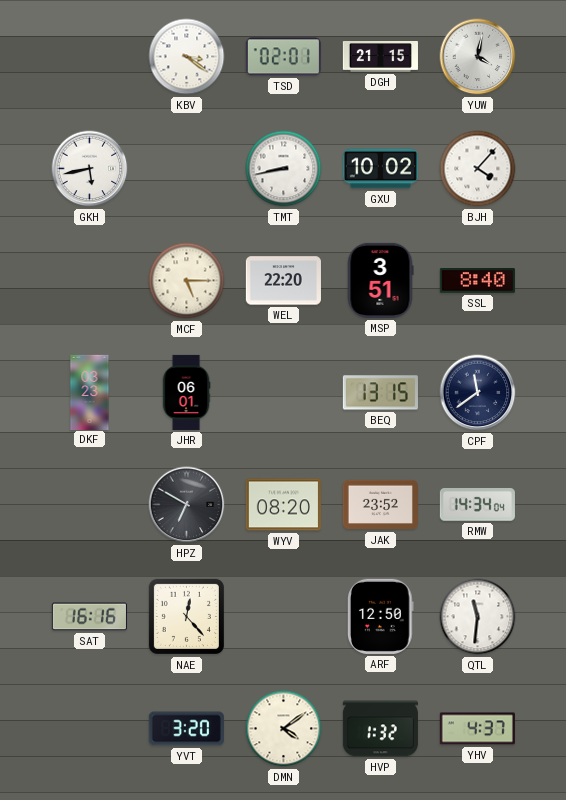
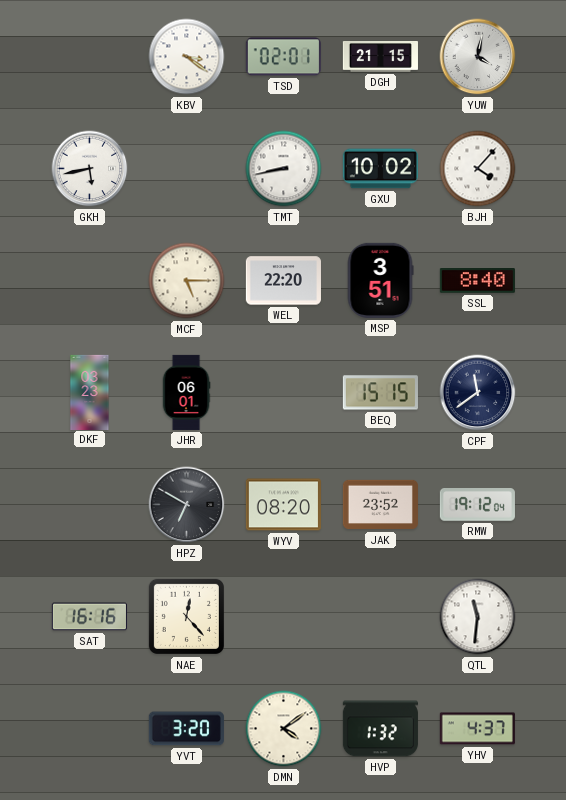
BEQ: 13:15 -> 15:15 (380, 393)
RMW: 14:34 -> 19:12 (477, 505)
ARF: 12:50 -> none (381, 616)
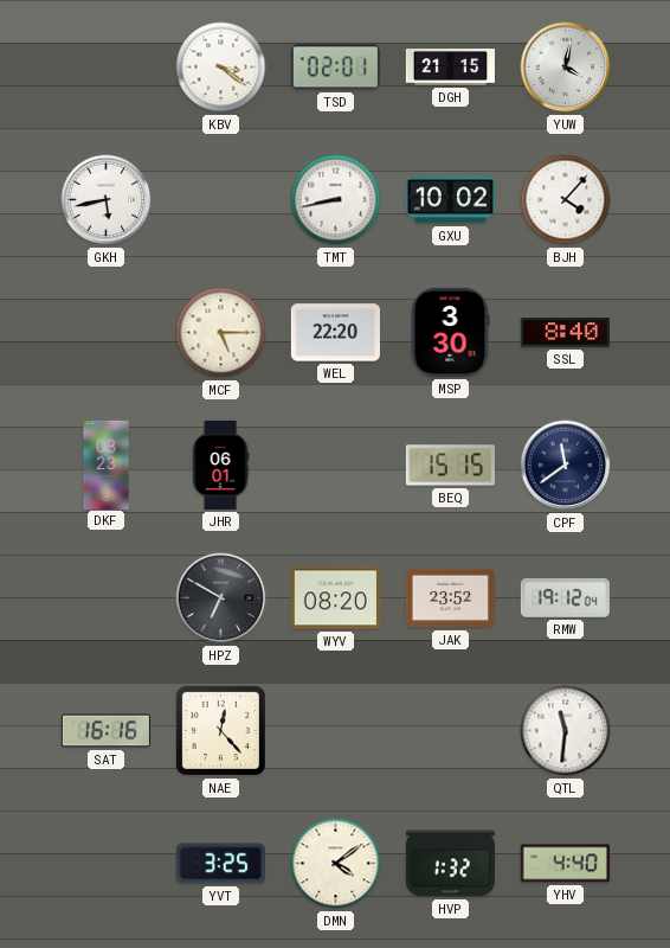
MSP: 3:51 -> 3:30 (450, 332)
YVT: 3:20 -> 3:25 (220, 864)
YHV: 4:37 -> 4:40 (565, 864)
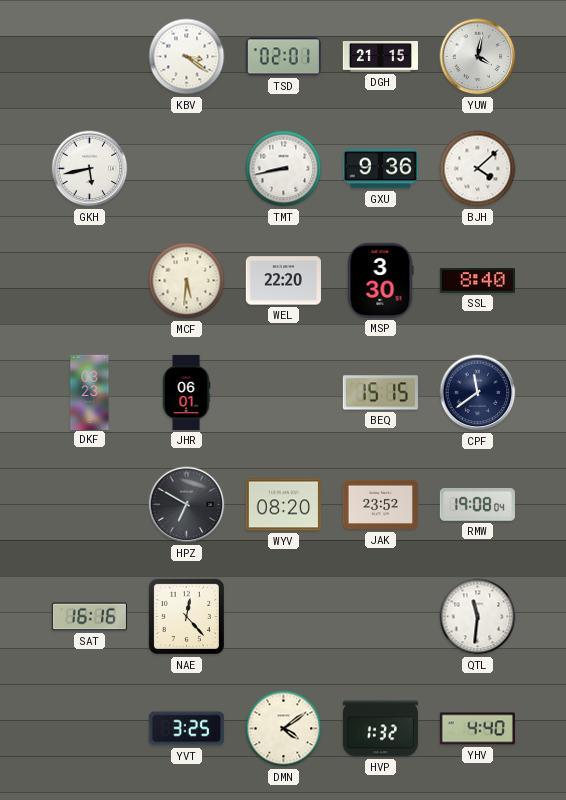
GXU: 10:02 -> 9:36 (380, 169)
BJH: 4:07 -> 4:08 (478, 169)
MCF: 5:15 -> 5:31 (187, 281)
RMW: 19:12 -> 19:08 (477, 505)
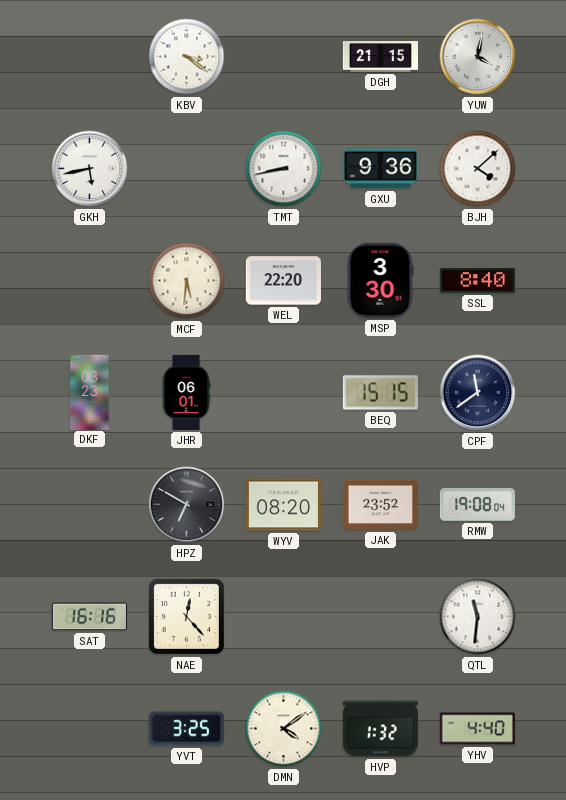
TSD: 02:01 -> none (283, 57)
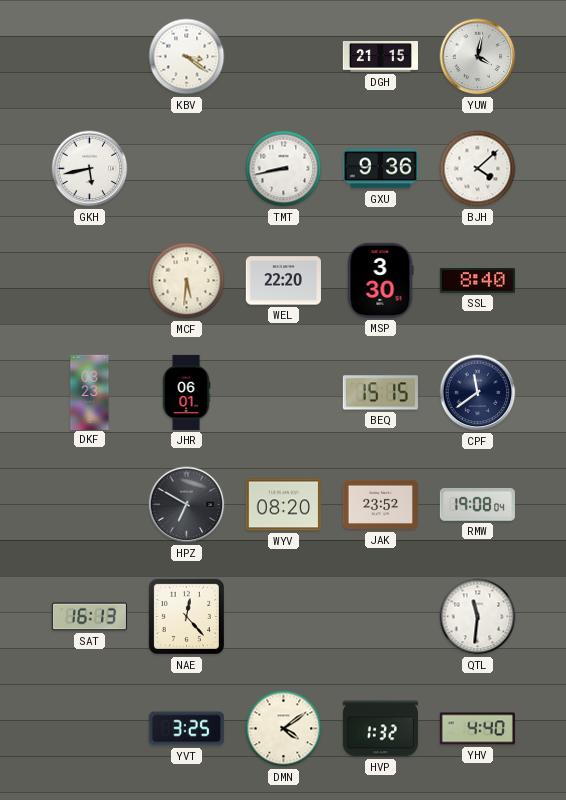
SAT: 16:16 -> 16:13 (89, 617)
